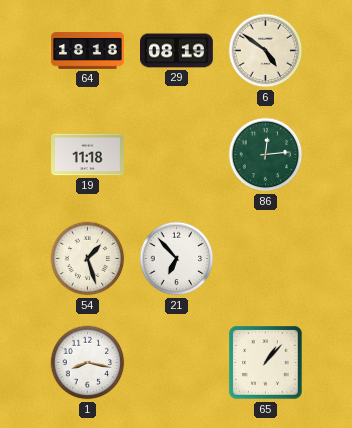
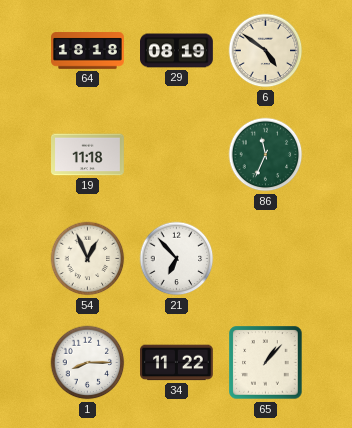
86: 12:14 -> 11:34 (266, 155)
54: 1:27 -> 12:56 (88, 259)
1: 8:17 -> 8:15 (88, 363)
34: none -> 11:22 (177, 363)
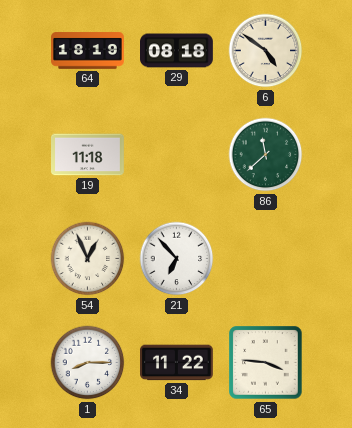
64: 18:18 -> 18:19 (88, 51)
29: 08:19 -> 08:18 (177, 51)
86: 11:34 -> 11:38 (266, 155)
65: 1:07 -> 3:46 (266, 363)
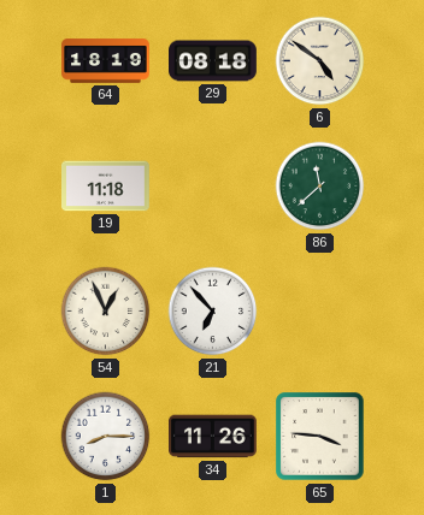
34: 11:22 -> 11:26 (213, 437)
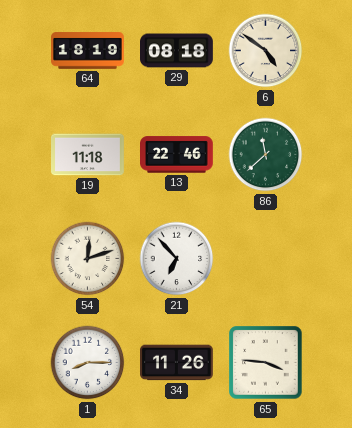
13: none -> 22:46 (177, 155)
54: 12:56 -> 12:12 (88, 259)
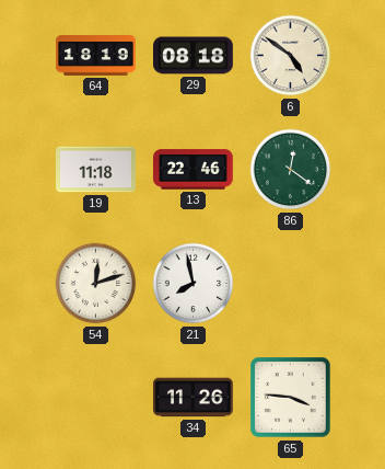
86: 11:38 -> 12:21 (291, 170)
21: 6:53 -> 7:58 (194, 284)
1: 8:15 -> none (88, 363)
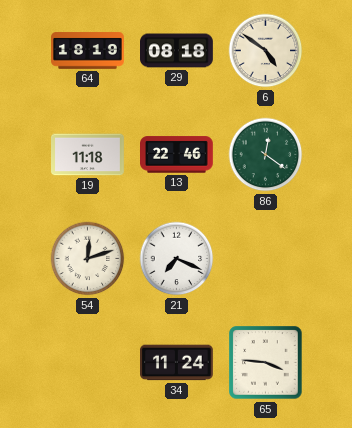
21: 7:58 -> 7:19 (177, 259)
34: 11:26 -> 11:24 (177, 363)
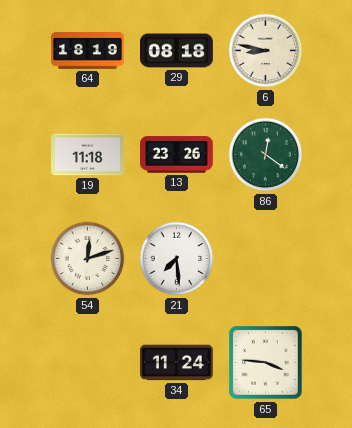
6: 4:51 -> 8:47 (266, 51)
13: 22:46 -> 23:26 (177, 155)
21: 7:19 -> 7:29 (177, 259)
